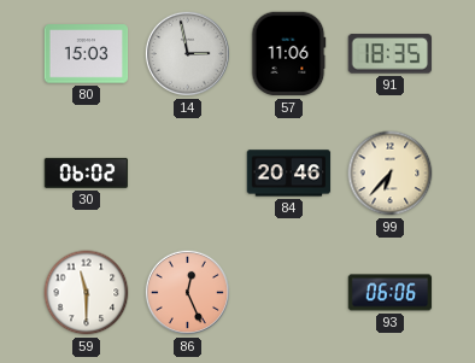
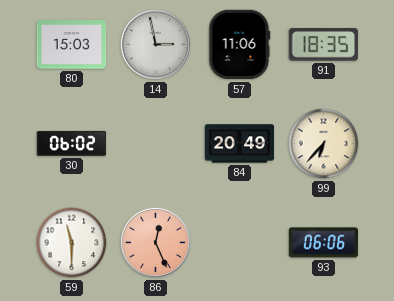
84: 20:46 -> 20:49 (240, 144)
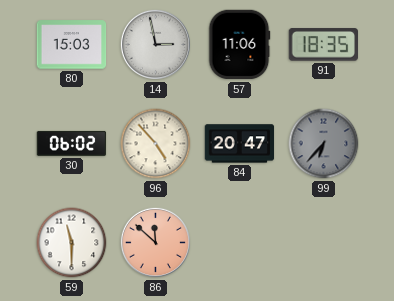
96: none -> 4:53 (156, 144)
84: 20:49 -> 20:47 (240, 144)
99 dial: cream -> grey (324, 144)
86: 12:26 -> 11:52 (155, 242)
93: 06:06 -> none (324, 243)
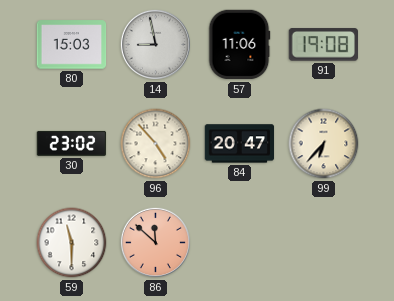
14: 2:58 -> 8:58 (155, 44)
91: 18:35 -> 19:08 (323, 45)
30: 06:02 -> 23:02 (72, 143)
99 dial: grey -> cream (324, 144)
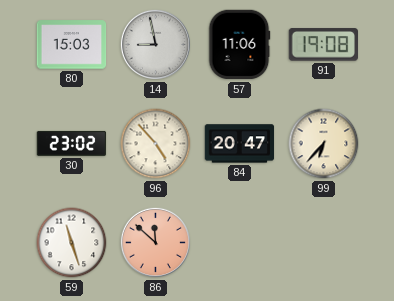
59: 11:30 -> 11:27 (72, 243)
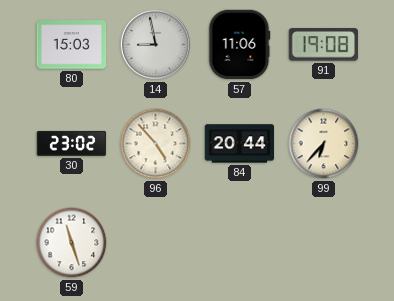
84: 20:47 -> 20:44 (240, 144)
86: 11:52 -> none (155, 242)
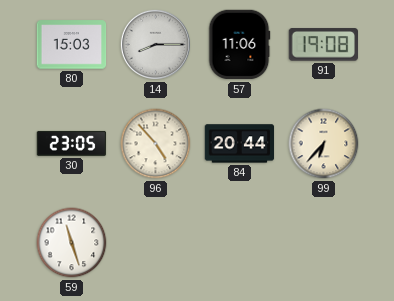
14: 8:58 -> 8:15 (155, 44)
30: 23:02 -> 23:05 (72, 143)
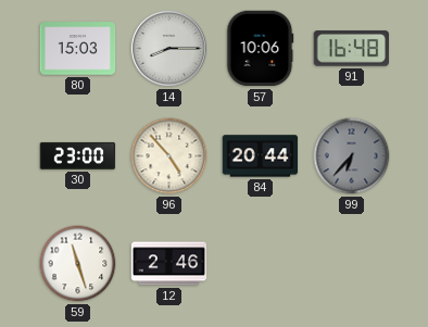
57: 11:06 -> 10:06 (260, 49)
91: 19:08 -> 16:48 (351, 49)
30: 23:05 -> 23:00 (78, 155)
99 dial: cream -> grey (352, 156)
12: none -> 2:46 (169, 264)
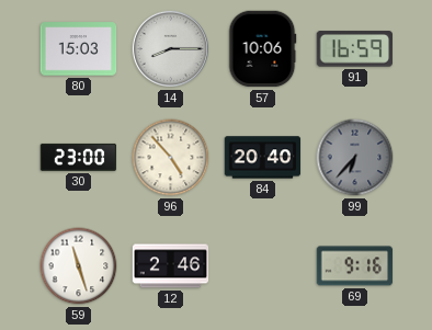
91: 16:48 -> 16:59 (354, 49)
84: 20:44 -> 20:40 (263, 158)
69: none -> 9:16 (355, 266)
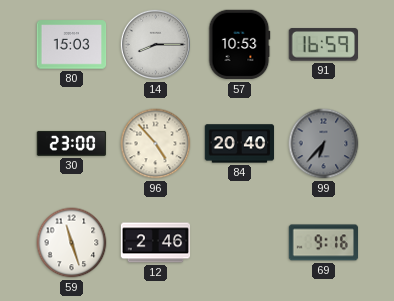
57: 10:06 -> 10:53 (239, 45)
